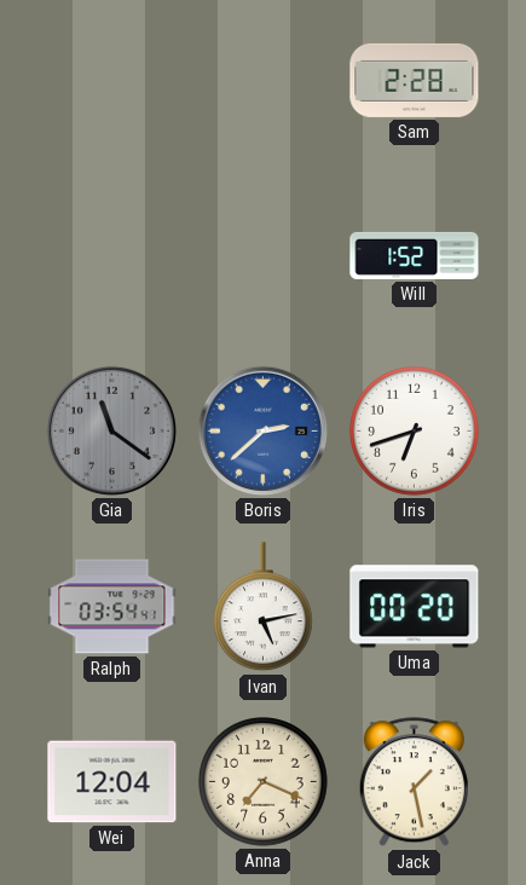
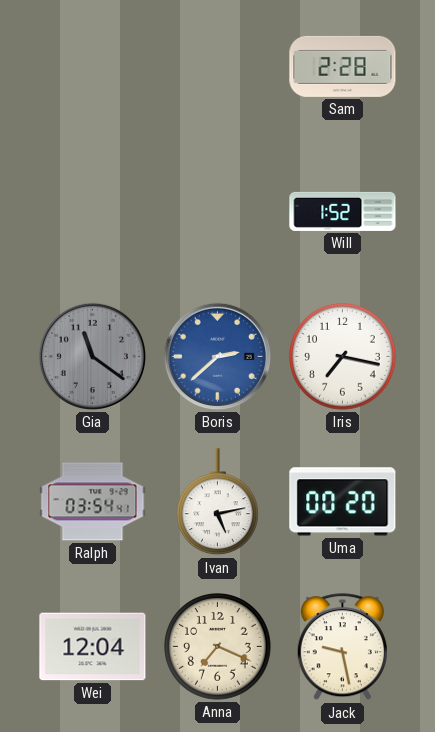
Iris: 6:42 -> 7:17 (343, 357)
Jack: 1:28 -> 9:28 (342, 647)
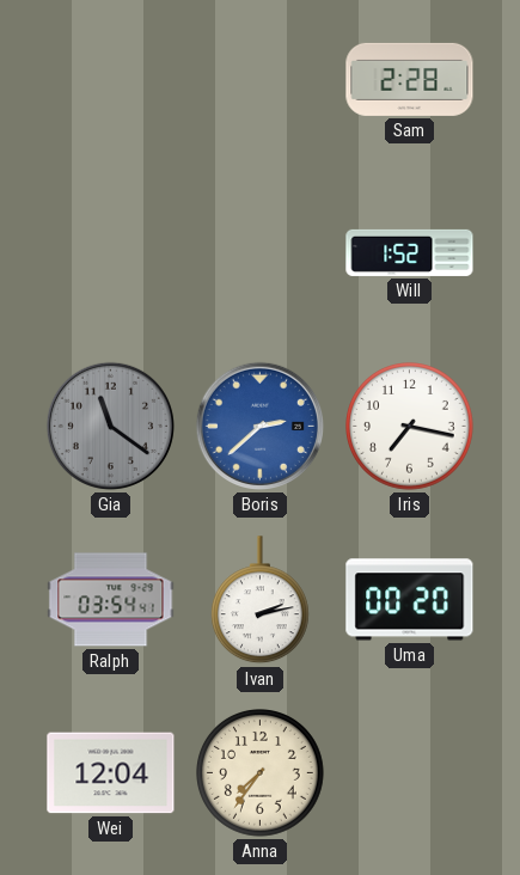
Ivan: 5:13 -> 2:13 (259, 600)
Anna: 7:19 -> 7:36 (261, 773)
Jack: 9:28 -> none (342, 647)
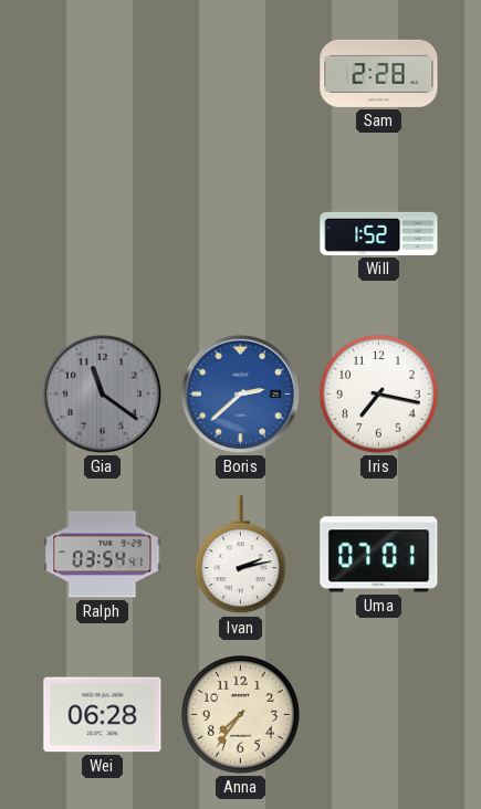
Uma: 00:20 -> 07:01 (379, 555)
Wei: 12:04 -> 06:28 (103, 715)
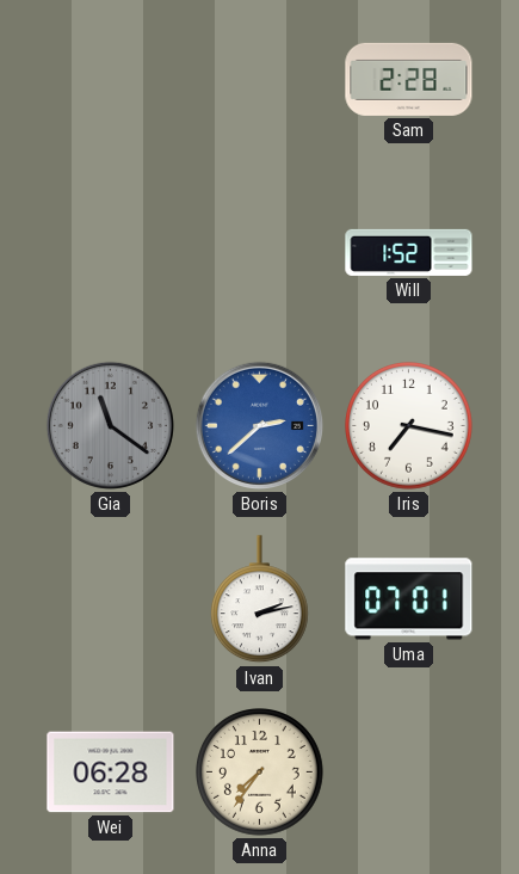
Ralph: 03:54 -> none (103, 555)
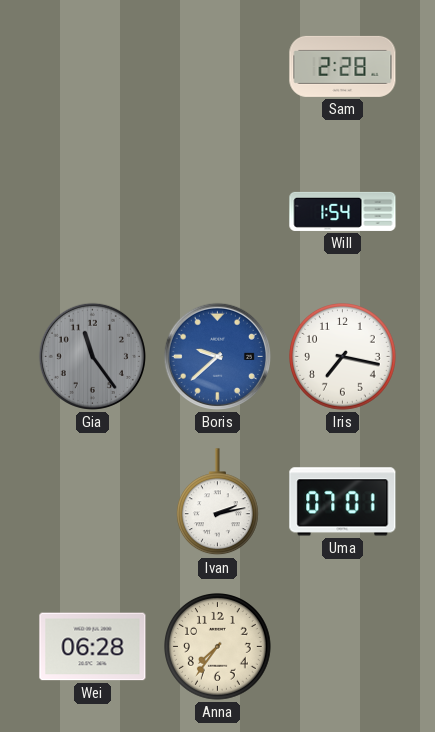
Will: 1:52 -> 1:54 (343, 211)
Gia: 11:21 -> 11:24 (92, 356)
Boris: 2:38 -> 9:38 (217, 356)
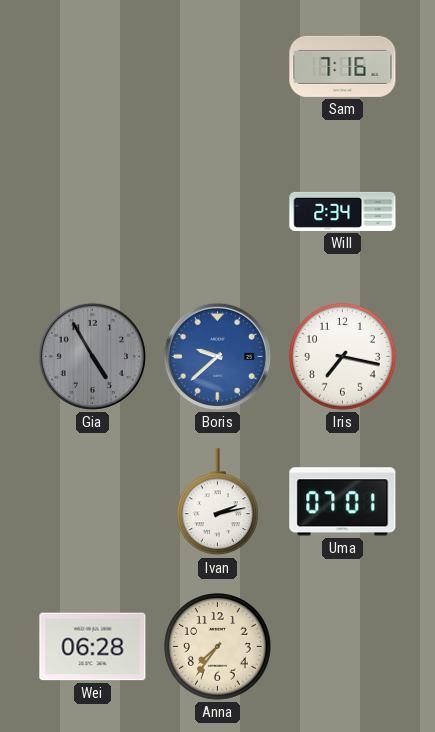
Sam: 2:28 -> 7:16 (343, 66)
Will: 1:54 -> 2:34 (343, 211)
Gia: 11:24 -> 4:55 (92, 356)
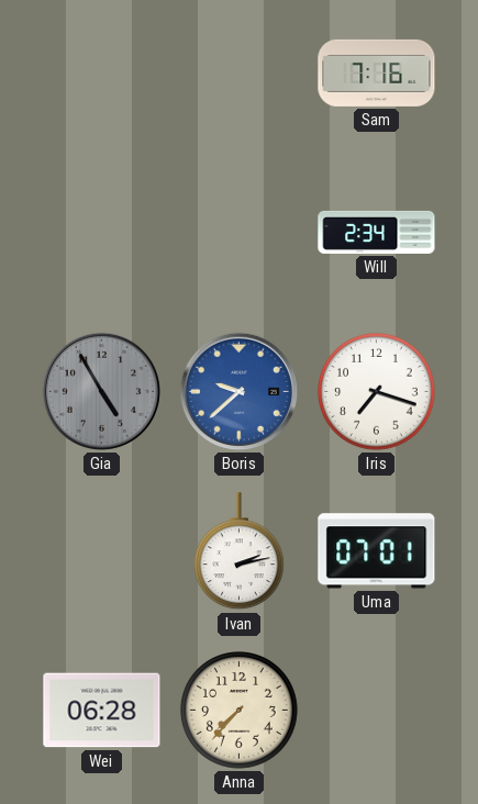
Iris: 7:17 -> 7:18 (377, 392)
Anna: 7:36 -> 7:37 (240, 711)
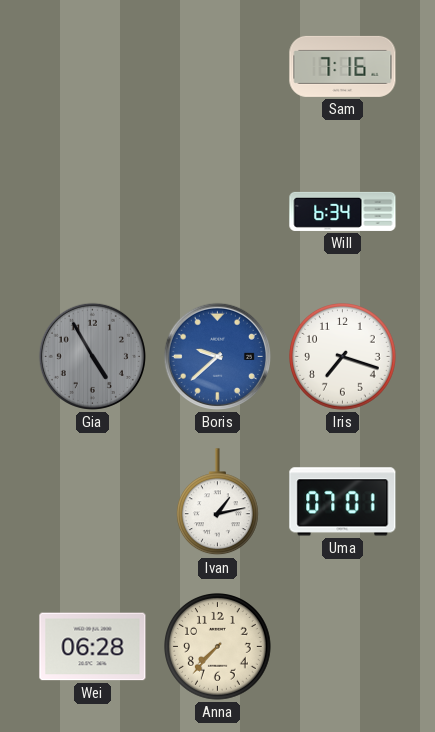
Will: 2:34 -> 6:34 (343, 211)
Ivan: 2:13 -> 1:13 (217, 502)
